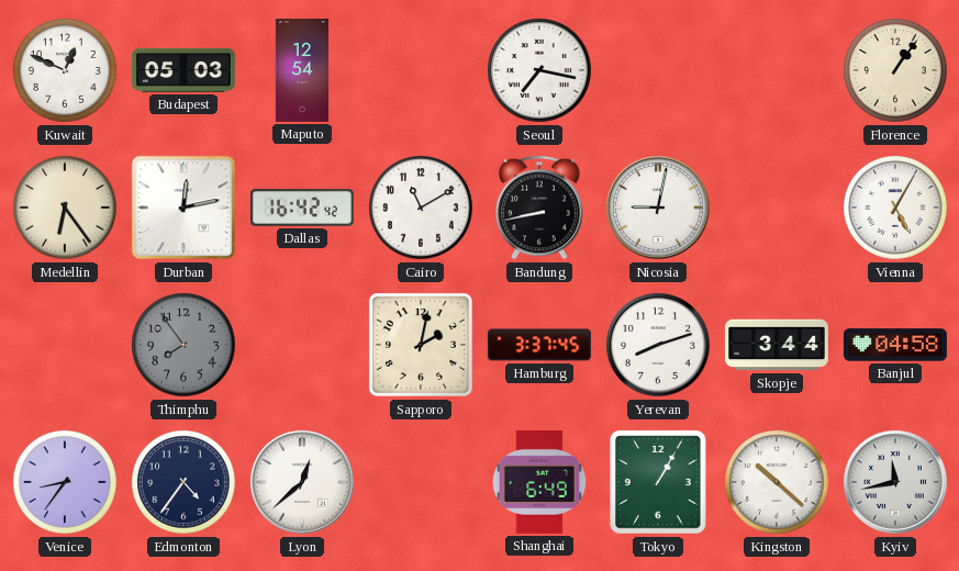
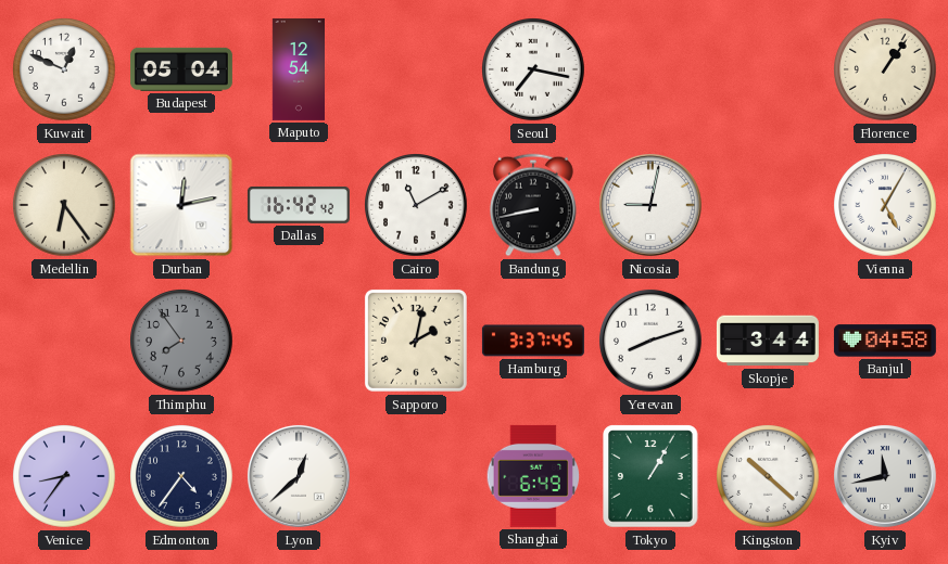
Budapest: 05:03 -> 05:04 (181, 69)
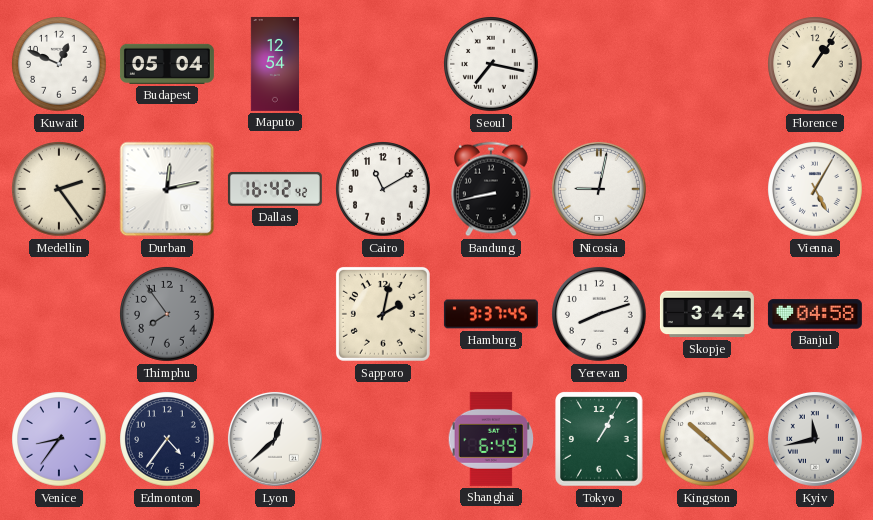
Medellin: 6:24 -> 2:24 (59, 189)
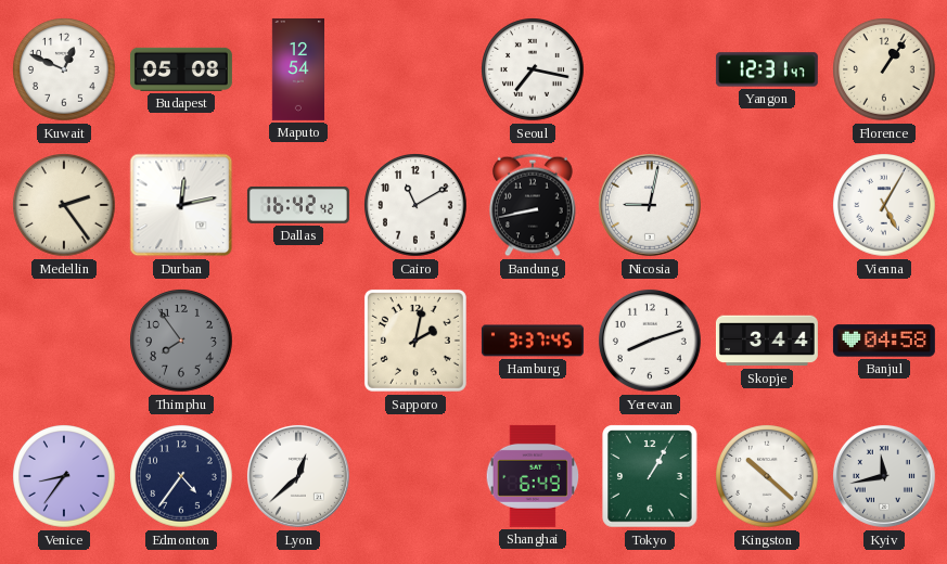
Budapest: 05:04 -> 05:08 (181, 69)
Yangon: none -> 12:31 (767, 69)
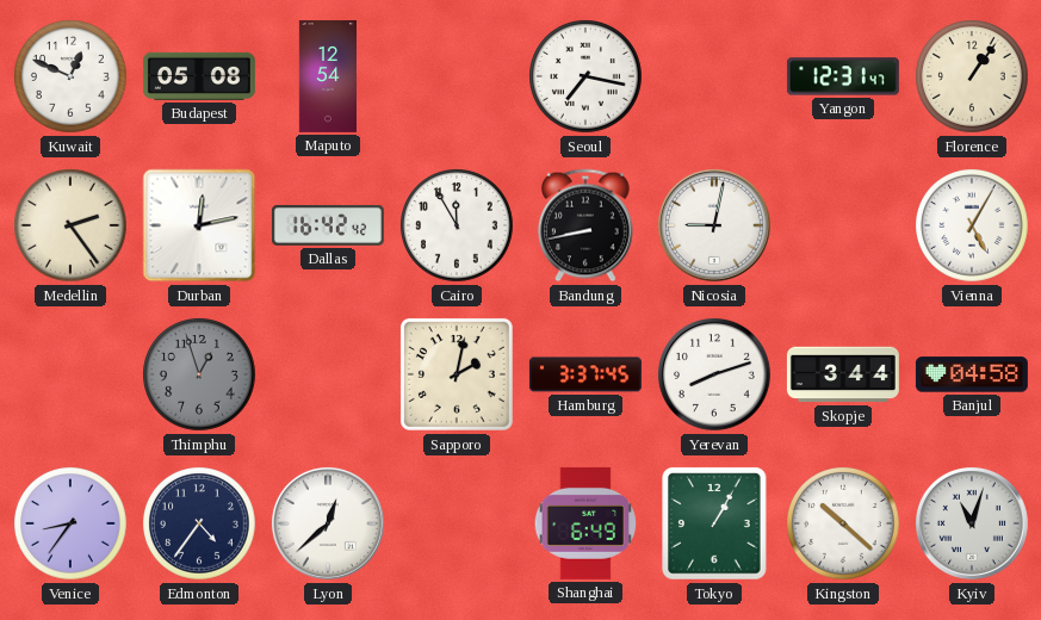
Cairo: 11:10 -> 11:55 (457, 225)
Thimphu: 7:54 -> 12:57 (199, 374)
Kyiv: 11:43 -> 11:03 (972, 523)
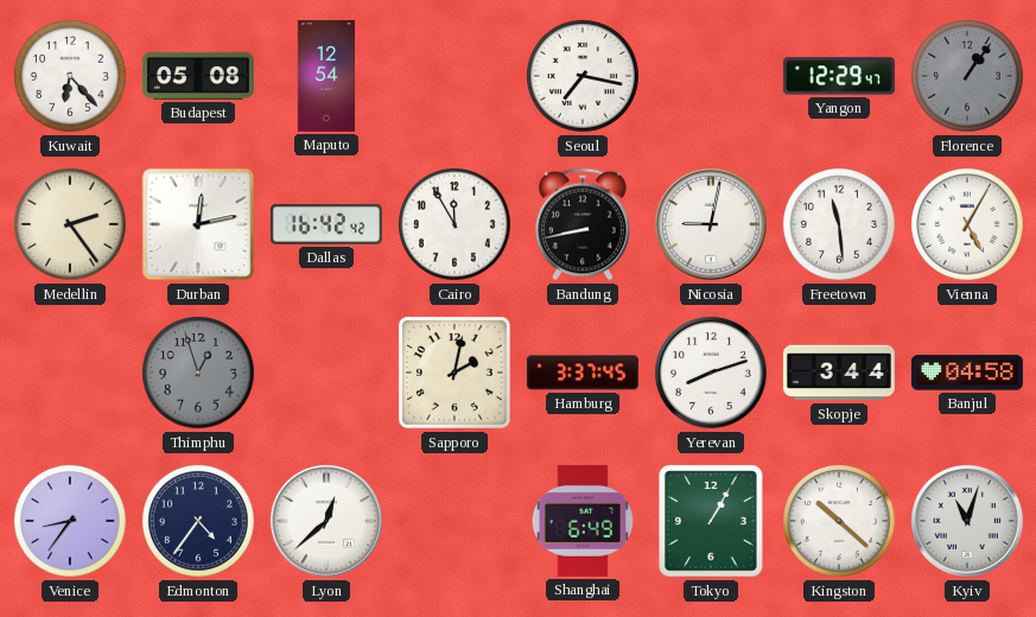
Kuwait: 12:49 -> 6:23 (70, 76)
Yangon: 12:31 -> 12:29 (839, 76)
Florence dial: cream -> grey (967, 76)
Freetown: none -> 11:29 (839, 224)
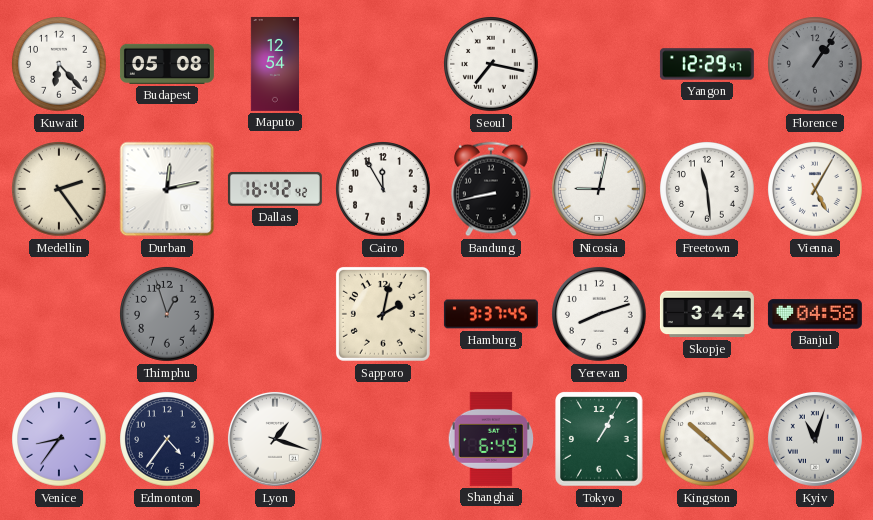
Lyon: 12:38 -> 1:18 (275, 439)
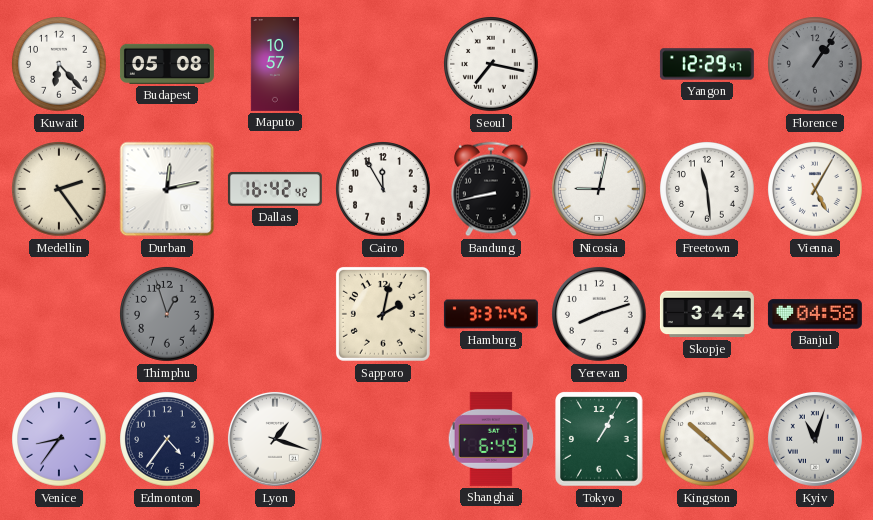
Maputo: 12:54 -> 10:57 (274, 64)
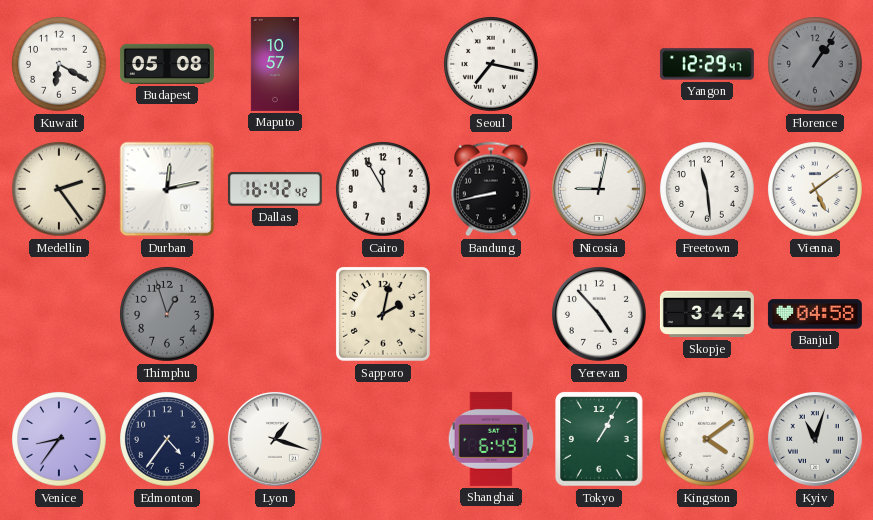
Kuwait: 6:23 -> 6:20 (59, 64)
Vienna: 5:05 -> 5:09 (815, 189)
Hamburg: 3:37 -> none (491, 314)
Yerevan: 8:12 -> 4:53 (599, 314)
Kingston: 10:22 -> 4:09 (707, 439)
